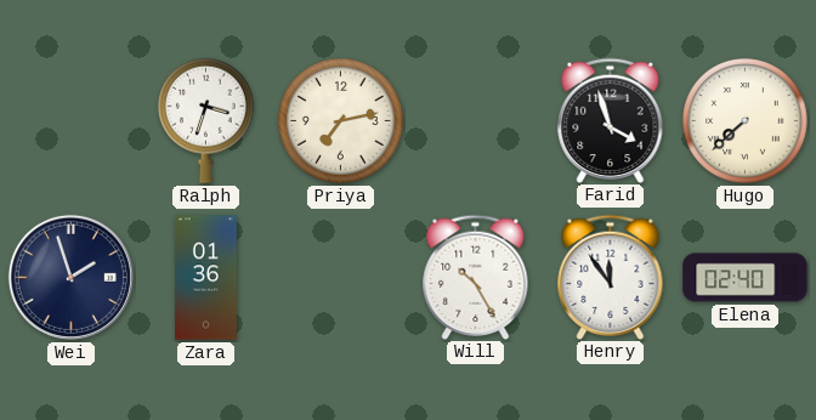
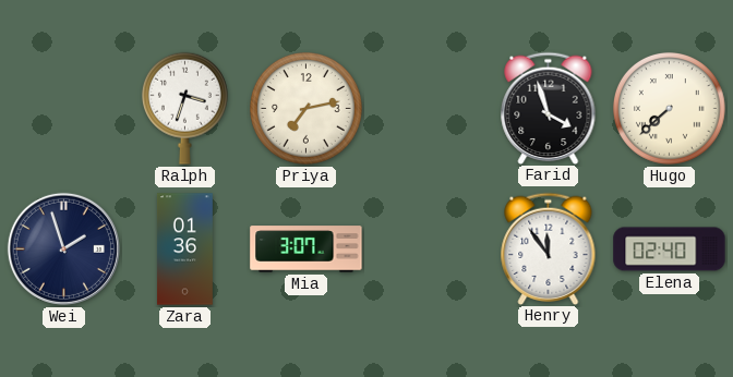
Mia: none -> 3:07 (307, 250)
Will: 10:25 -> none (476, 277)
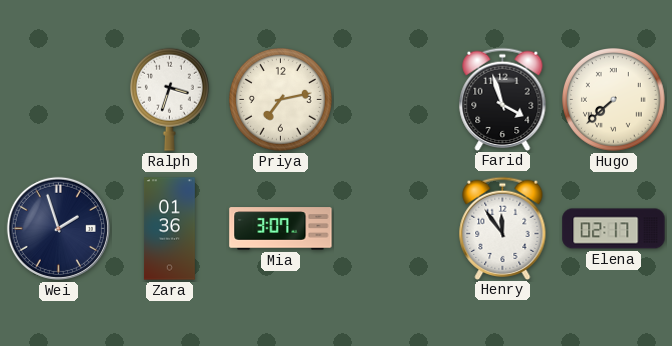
Elena: 02:40 -> 02:17 (614, 229)
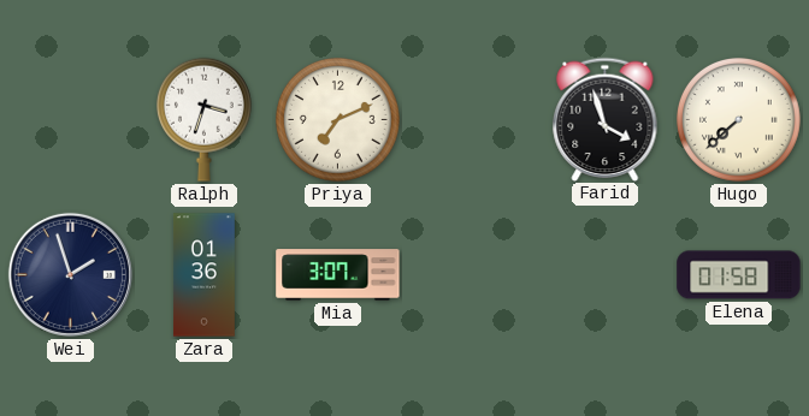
Priya: 7:13 -> 7:11 (338, 120)
Henry: 11:54 -> none (503, 228)
Elena: 02:17 -> 01:58 (739, 275)
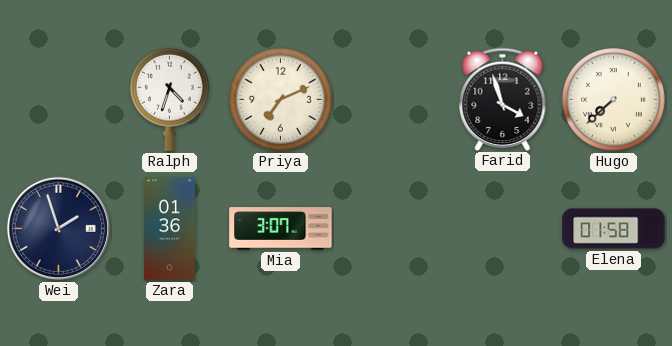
Ralph: 3:33 -> 4:33 (169, 99)
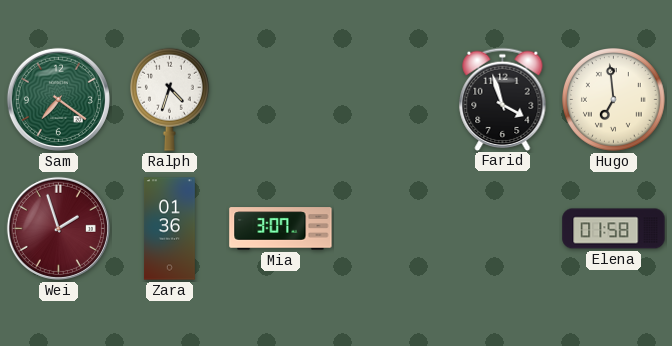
Sam: none -> 7:21 (58, 99)
Priya: 7:11 -> none (281, 100)
Hugo: 7:38 -> 6:59 (614, 100)
Wei dial: navy -> burgundy (58, 228)
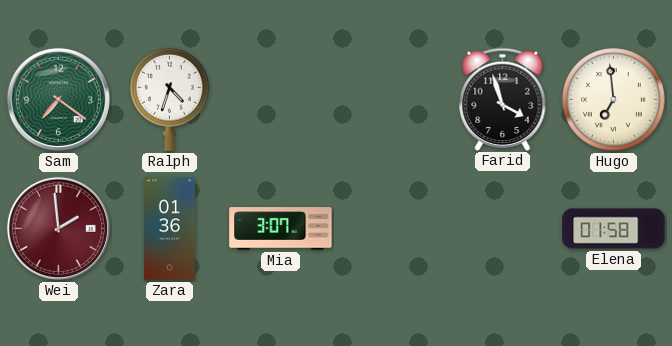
Wei: 1:57 -> 1:59 (58, 228)
